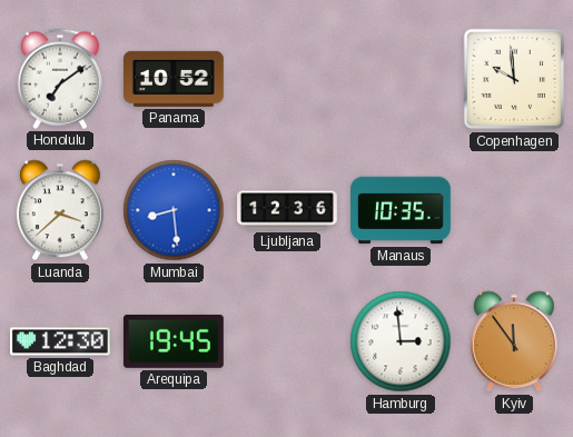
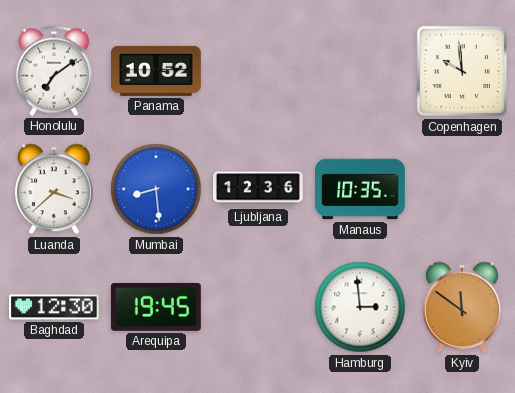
Kyiv: 11:54 -> 11:51 (463, 307)
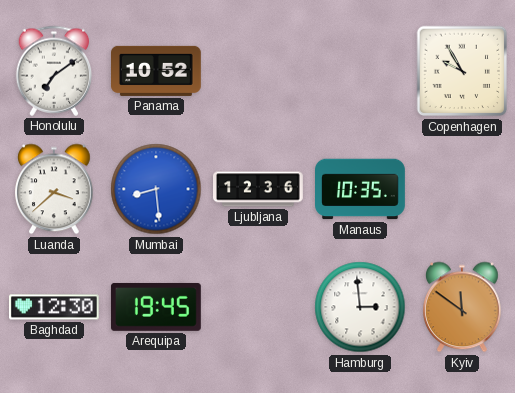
Copenhagen: 9:59 -> 9:55 (462, 71)
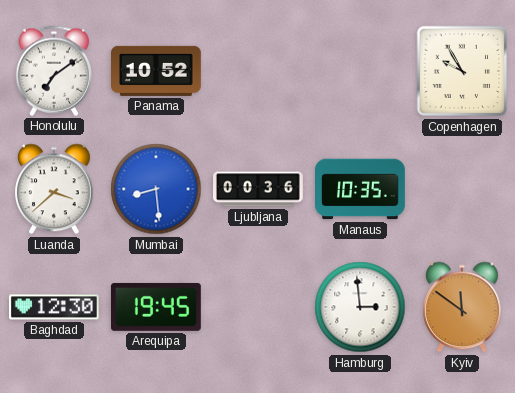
Ljubljana: 12:36 -> 00:36 (259, 189)
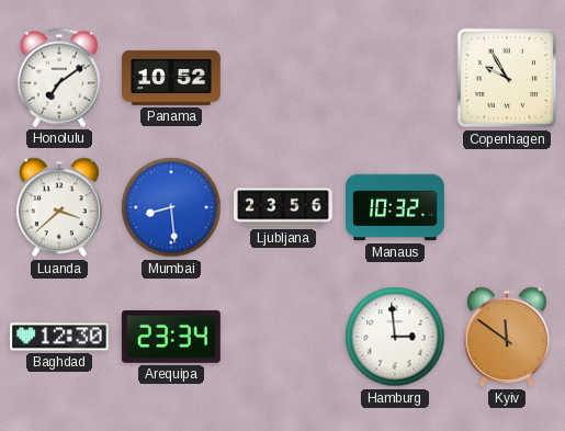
Ljubljana: 00:36 -> 23:56 (284, 207)
Manaus: 10:35 -> 10:32 (396, 207)
Arequipa: 19:45 -> 23:34 (171, 337)
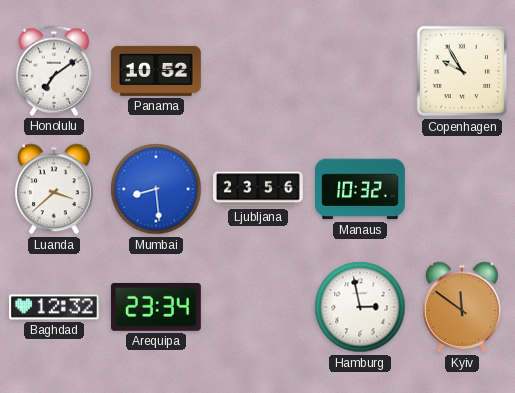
Baghdad: 12:30 -> 12:32 (55, 307)
Hamburg: 2:59 -> 2:58 (360, 307)
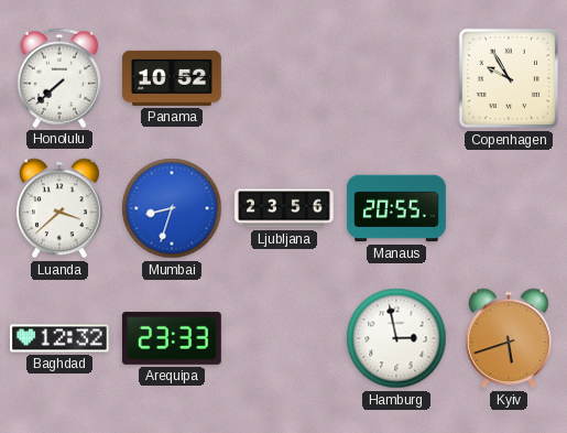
Honolulu: 7:09 -> 7:38 (59, 78)
Mumbai: 8:29 -> 8:33 (172, 208)
Manaus: 10:32 -> 20:55 (397, 208)
Arequipa: 23:34 -> 23:33 (172, 338)
Kyiv: 11:51 -> 5:42 (510, 338)
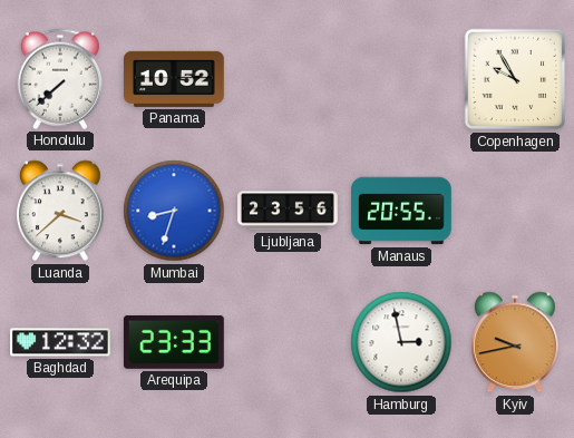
Kyiv: 5:42 -> 9:43 (516, 342)
